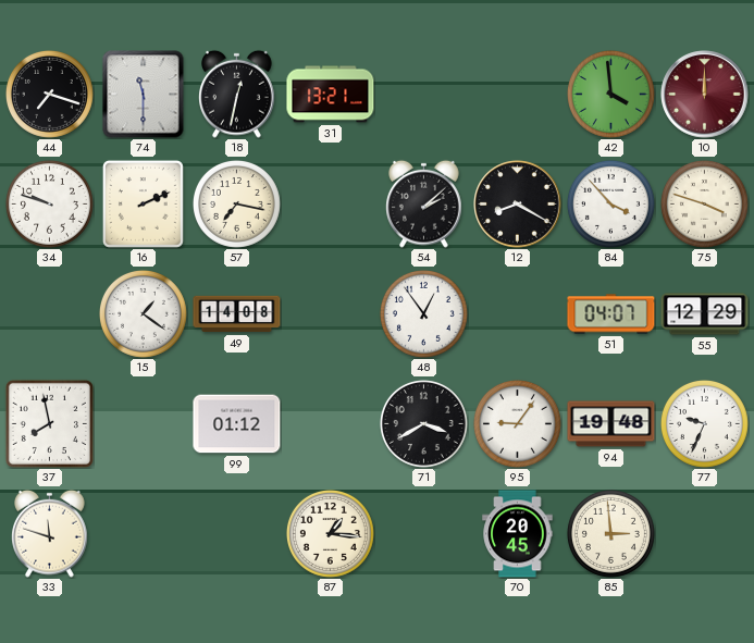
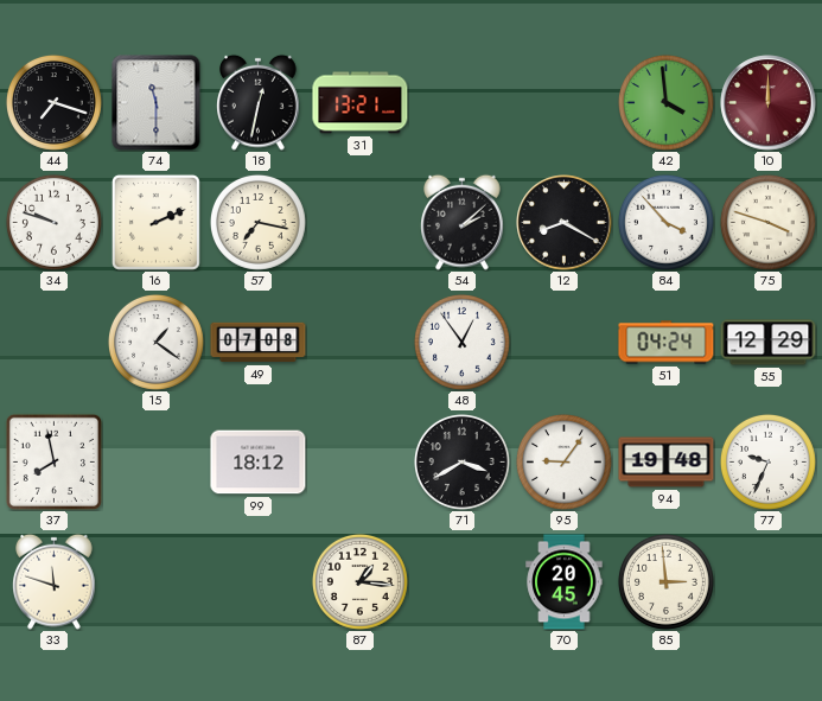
49: 14:08 -> 07:08 (259, 343)
51: 04:07 -> 04:24 (667, 343)
99: 01:12 -> 18:12 (259, 463)
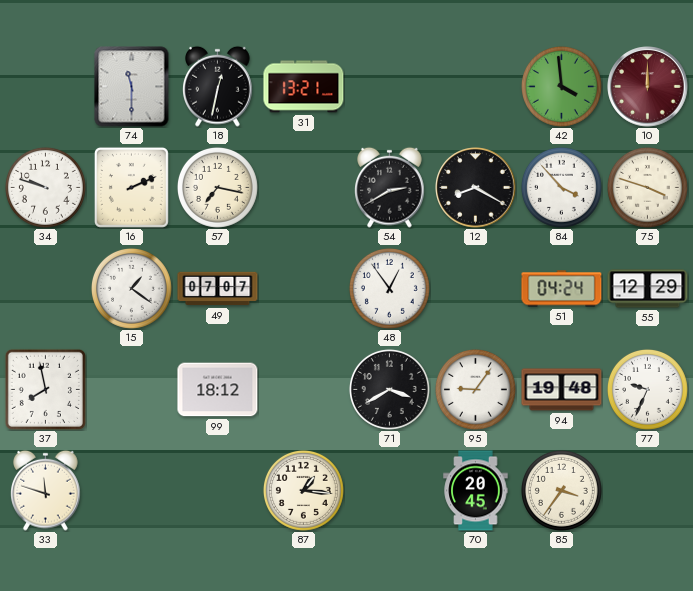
44: 7:18 -> none (53, 102)
54: 2:08 -> 2:40 (390, 187)
49: 07:08 -> 07:07 (218, 289)
85: 2:59 -> 3:36 (561, 490)
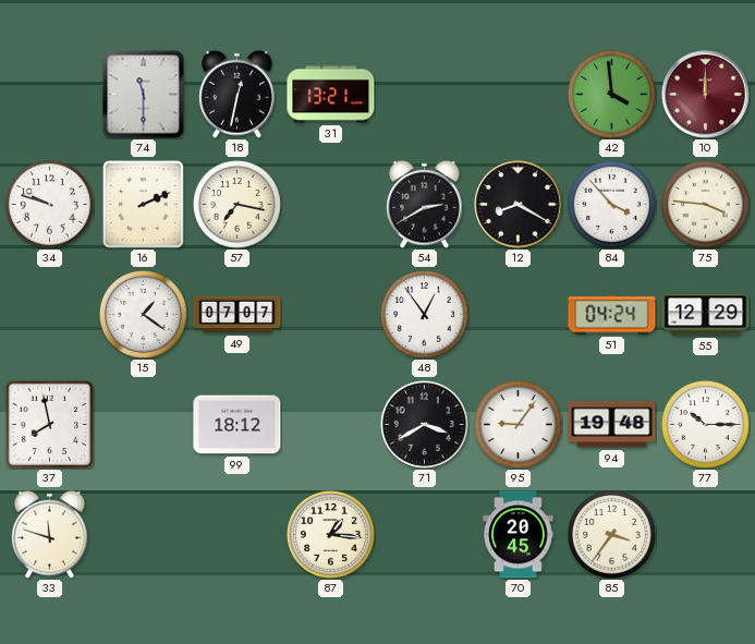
75: 3:48 -> 3:46 (705, 204)
77: 9:34 -> 10:15 (705, 424)
